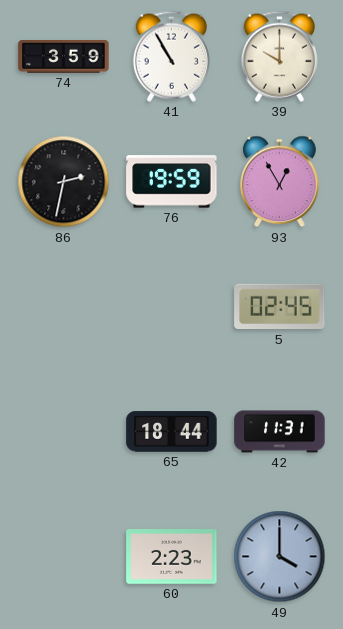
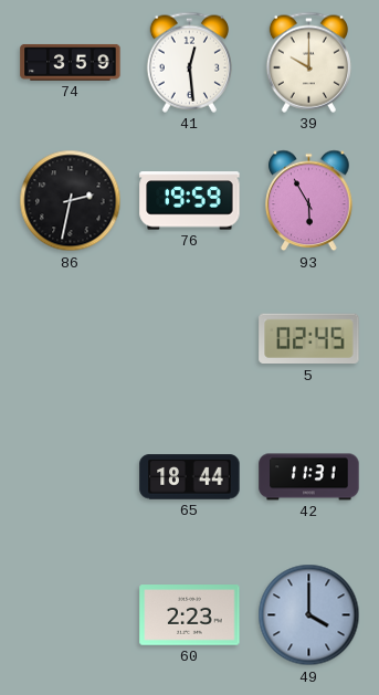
41: 10:55 -> 12:29 (189, 62)
93: 12:55 -> 5:55 (309, 201)
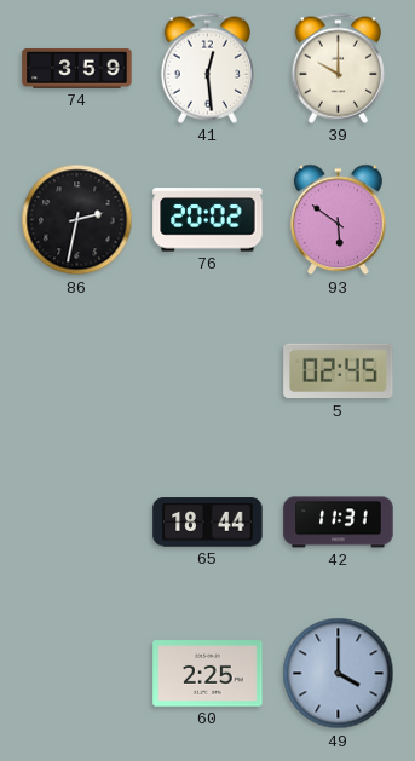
76: 19:59 -> 20:02 (208, 220)
93: 5:55 -> 5:51 (339, 220)
60: 2:23 -> 2:25 (208, 674)
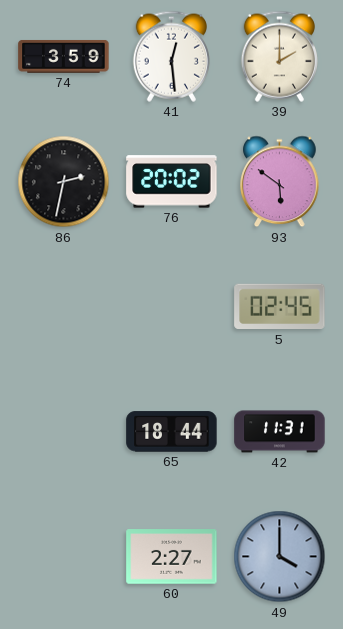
39: 10:00 -> 2:00 (279, 56)
60: 2:25 -> 2:27 (172, 557)
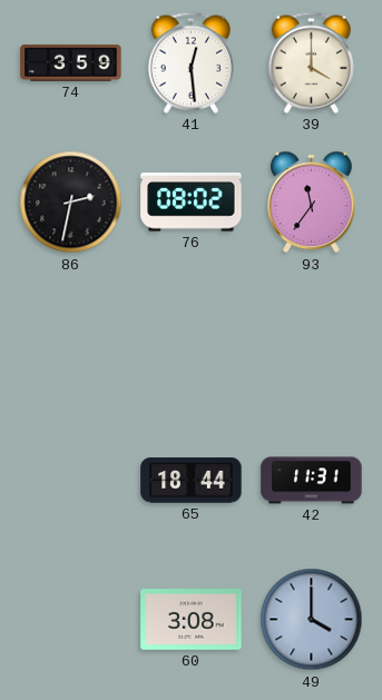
39: 2:00 -> 4:00 (311, 62)
76: 20:02 -> 08:02 (192, 203)
93: 5:51 -> 11:36 (312, 203)
5: 02:45 -> none (280, 307)
60: 2:27 -> 3:08 (192, 620)
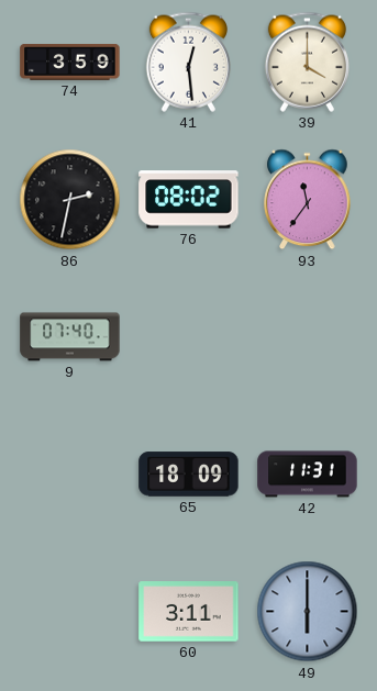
9: none -> 07:40 (70, 337)
65: 18:44 -> 18:09 (189, 475)
60: 3:08 -> 3:11 (189, 612)
49: 4:00 -> 6:00 (308, 612)
